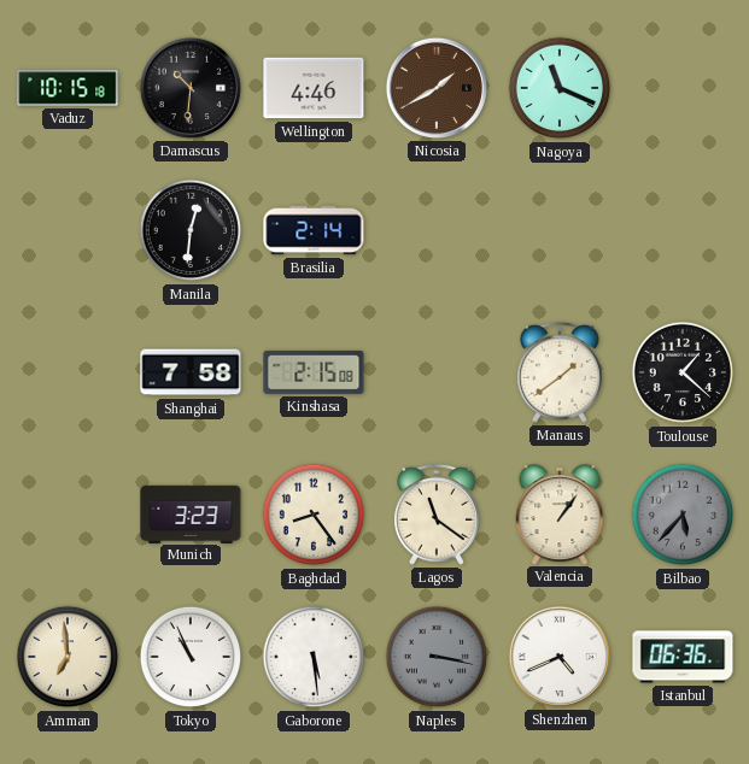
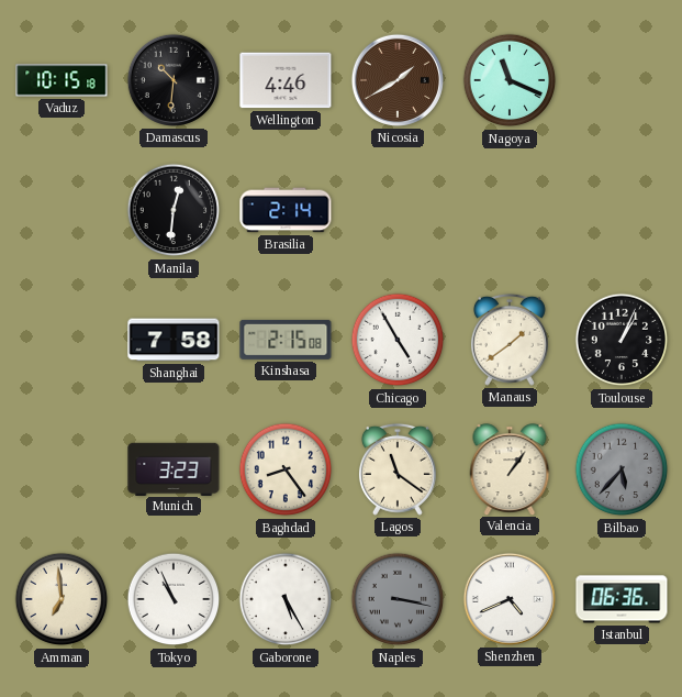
Chicago: none -> 4:55 (398, 340)
Toulouse: 1:22 -> 1:04 (622, 340)
Gaborone: 5:29 -> 5:25 (286, 599)
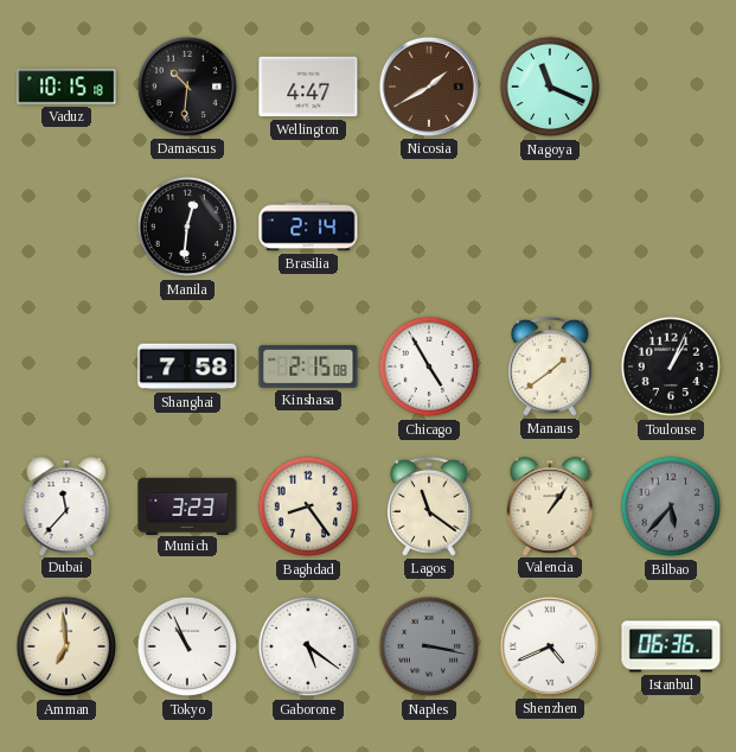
Wellington: 4:46 -> 4:47 (308, 87)
Dubai: none -> 11:37 (66, 506)
Gaborone: 5:25 -> 5:21 (308, 646)
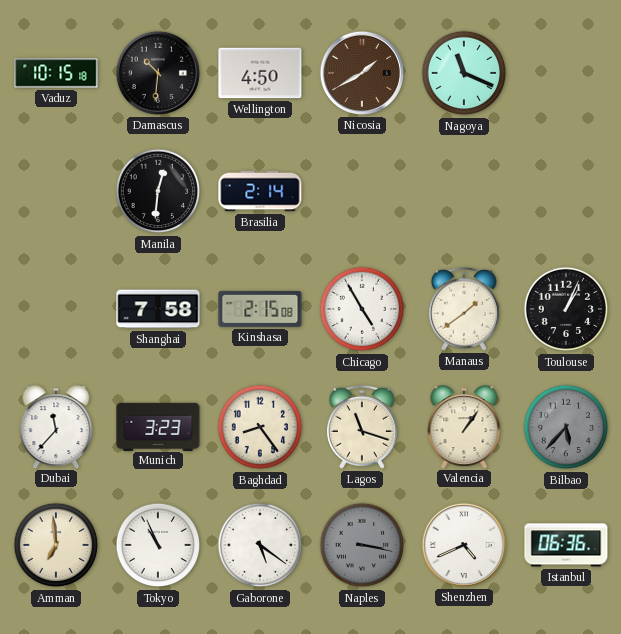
Wellington: 4:47 -> 4:50 (260, 73)
Lagos: 11:21 -> 11:18 (362, 427)
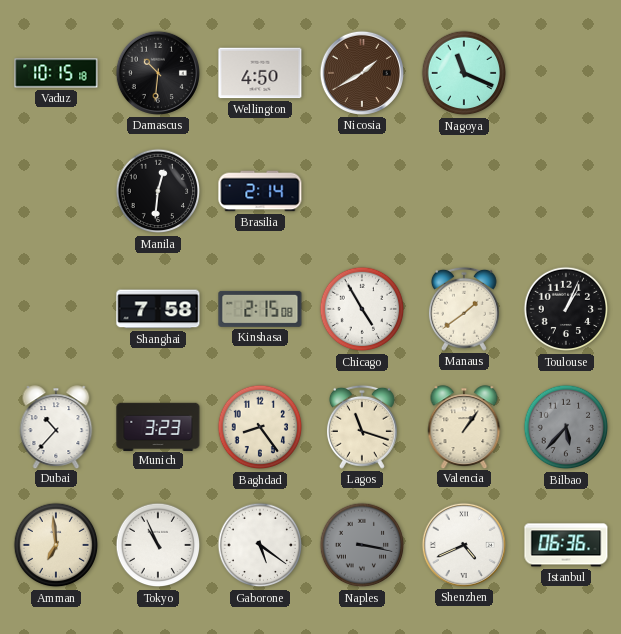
Dubai: 11:37 -> 10:37 (56, 427)
